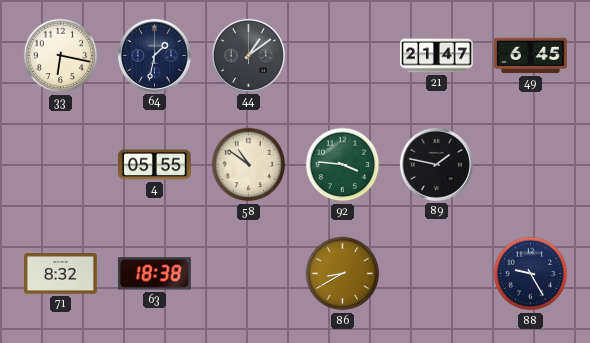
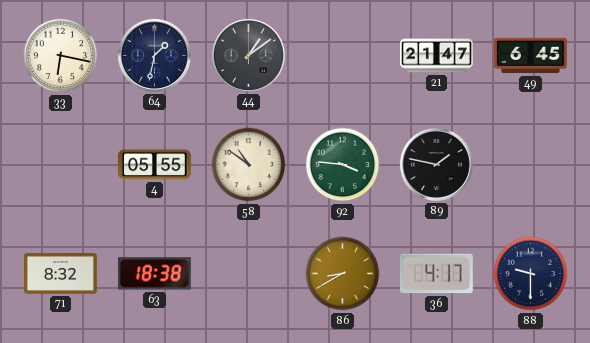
36: none -> 4:17 (436, 274)
88: 9:25 -> 9:30 (531, 274)
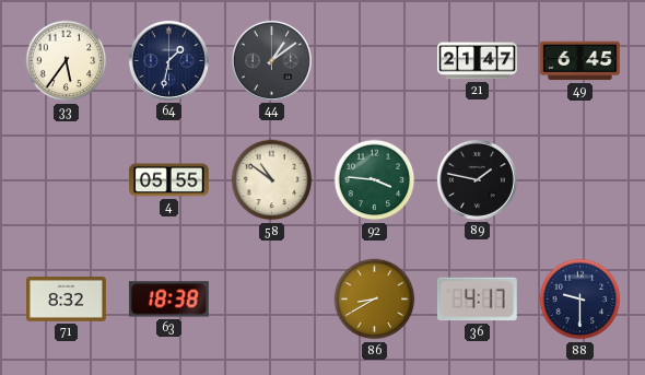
33: 6:17 -> 5:36 (67, 61)
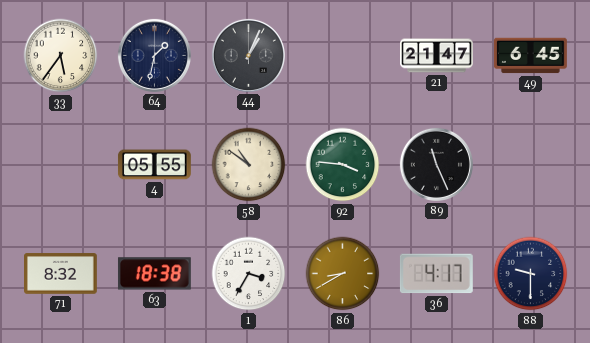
44: 1:09 -> 1:04 (248, 55)
89: 1:47 -> 11:26 (436, 164)
1: none -> 3:35 (249, 274)
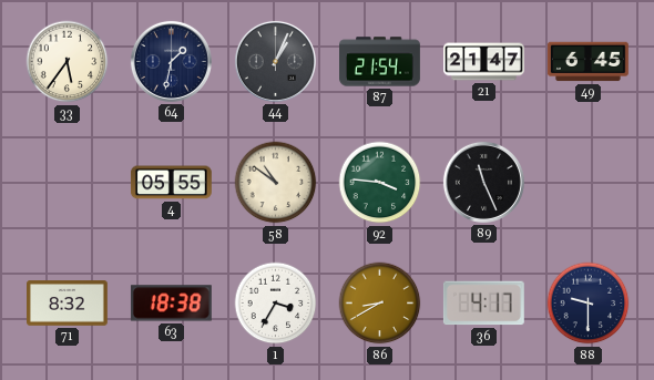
87: none -> 21:54 (380, 62)
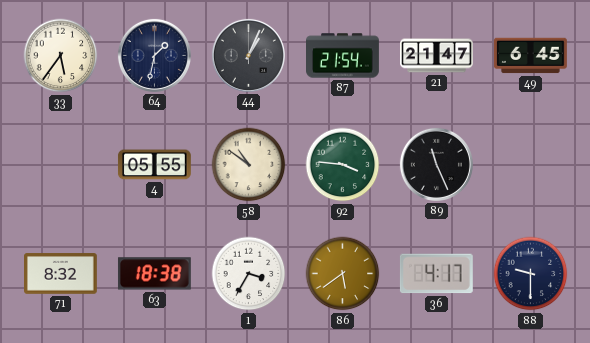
86: 8:40 -> 5:39 (343, 274)
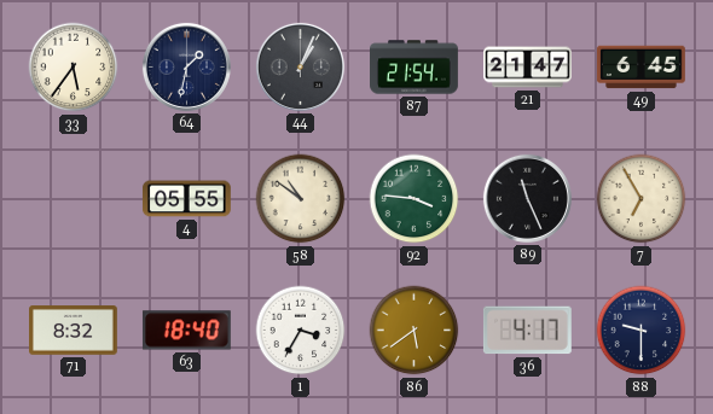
7: none -> 6:55 (642, 199)
63: 18:38 -> 18:40 (186, 331)
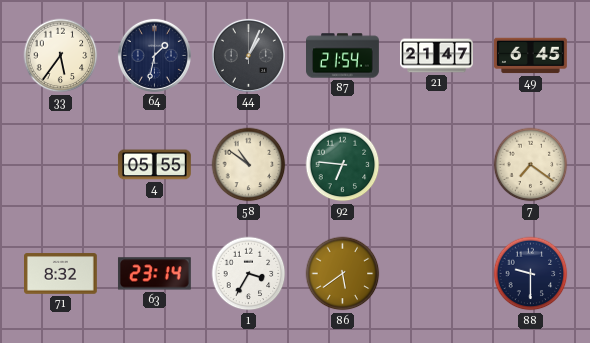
92: 3:46 -> 6:46 (343, 165)
89: 11:26 -> none (527, 198)
7: 6:55 -> 7:21 (531, 165)
63: 18:40 -> 23:14 (154, 274)
36: 4:17 -> none (527, 331)
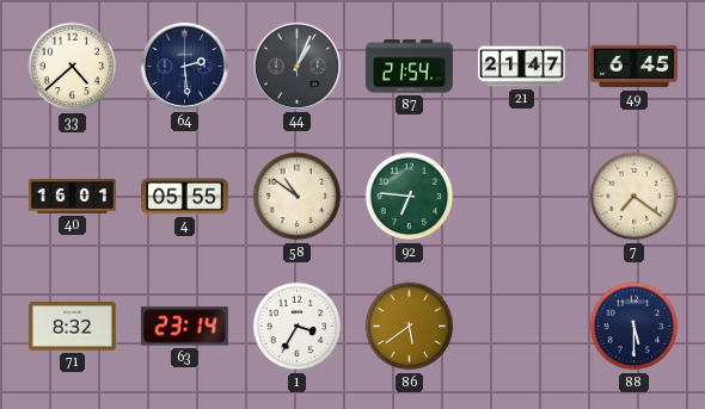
33: 5:36 -> 4:38 (73, 67)
64: 1:32 -> 2:29 (184, 66)
40: none -> 16:01 (72, 196)
88: 9:30 -> 5:30 (634, 327)
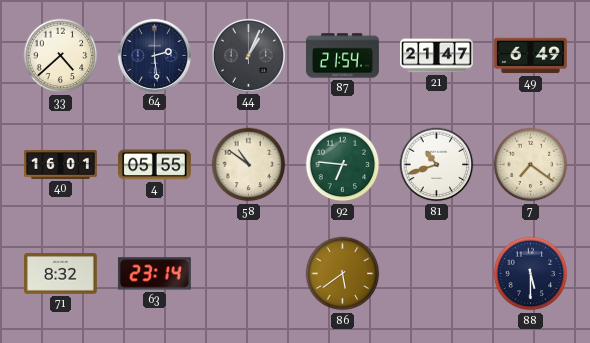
49: 6:45 -> 6:49 (530, 56)
81: none -> 10:42 (437, 165)
1: 3:35 -> none (298, 327)
